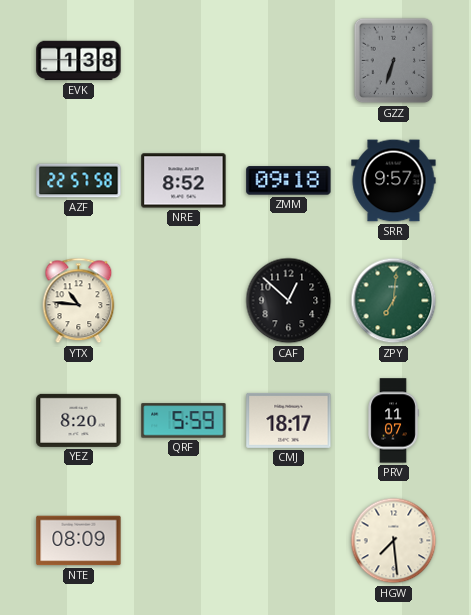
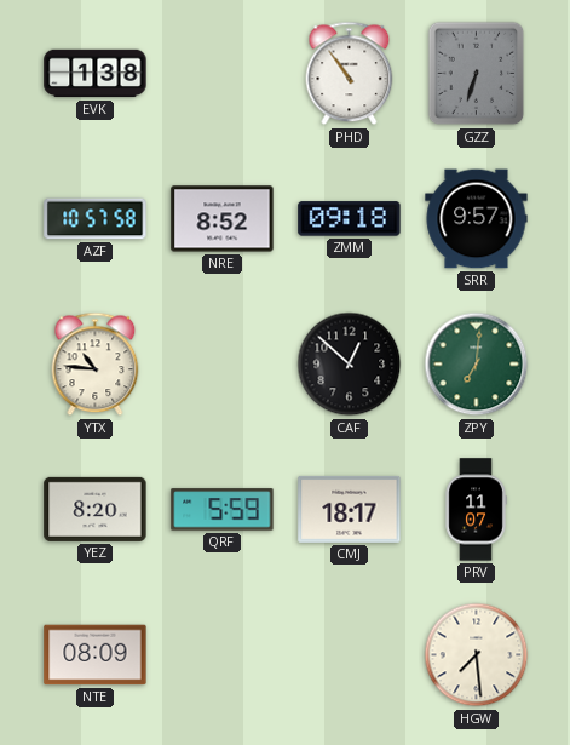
PHD: none -> 10:54 (350, 74)
AZF: 22:57 -> 10:57 (96, 219)
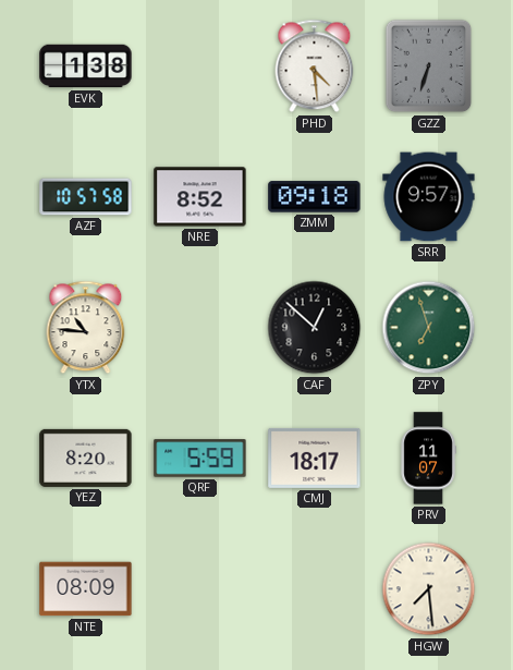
PHD: 10:54 -> 4:29 (315, 66)
ZPY: 7:01 -> 6:57 (429, 328)
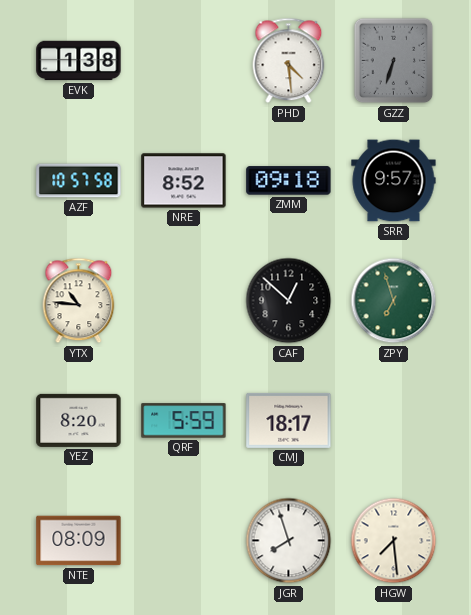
PRV: 11:07 -> none (428, 459)
JGR: none -> 7:57 (289, 541)
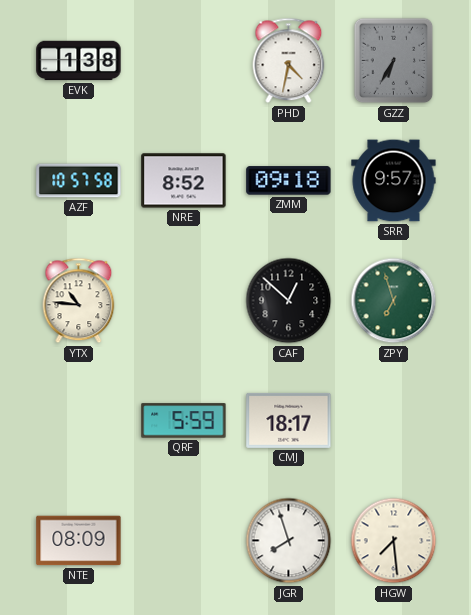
PHD: 4:29 -> 4:32 (289, 61)
GZZ: 6:33 -> 6:35 (394, 61)
YEZ: 8:20 -> none (79, 420)
